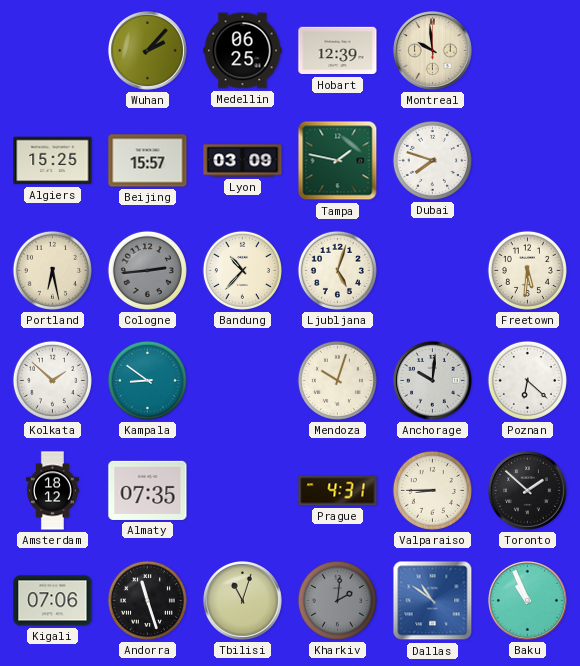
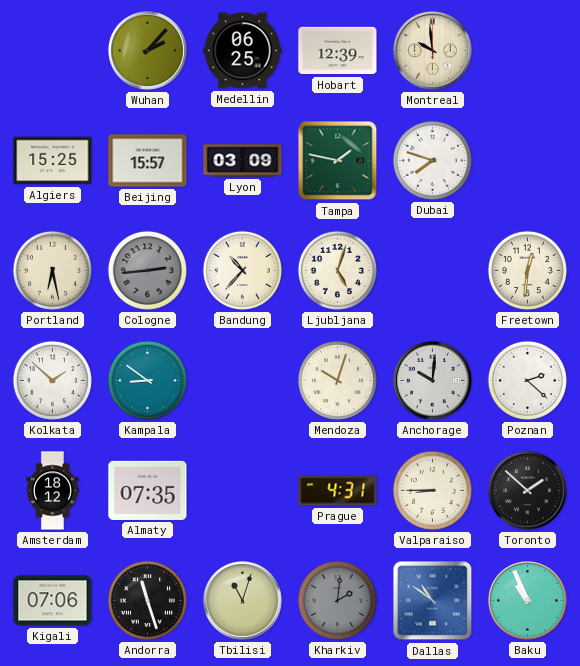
Freetown: 5:31 -> 12:31 (527, 270)
Poznan: 6:22 -> 2:22 (527, 380)
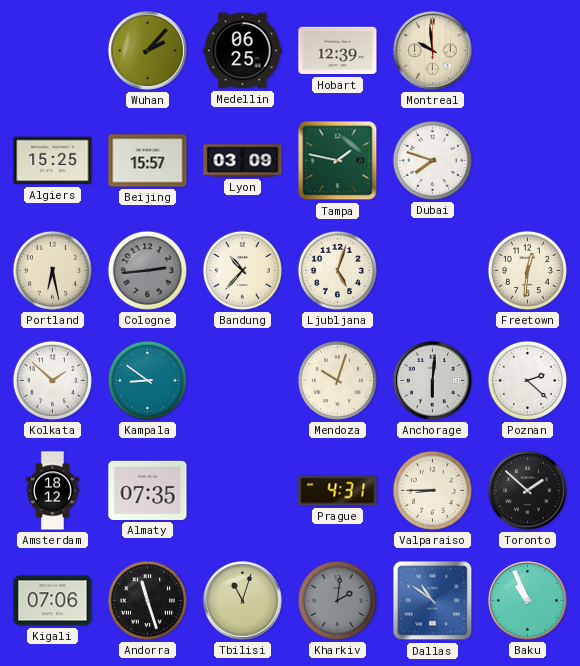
Anchorage: 10:01 -> 6:01 (433, 381)
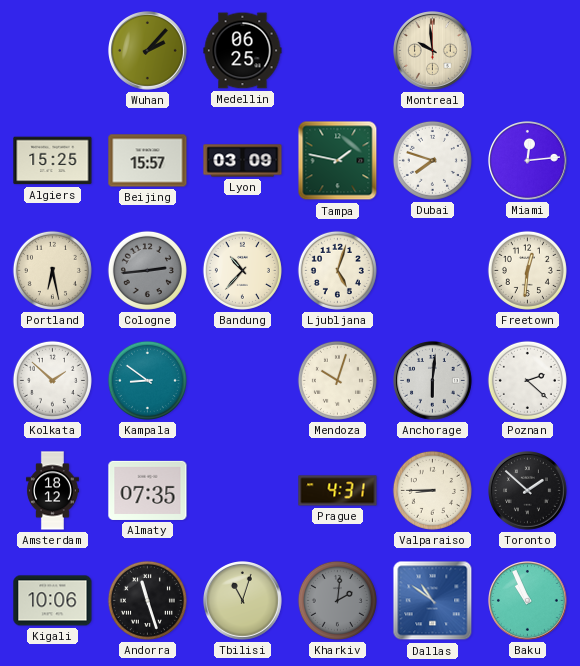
Hobart: 12:39 -> none (338, 51)
Miami: none -> 12:14 (528, 161)
Kigali: 07:06 -> 10:06 (53, 601)
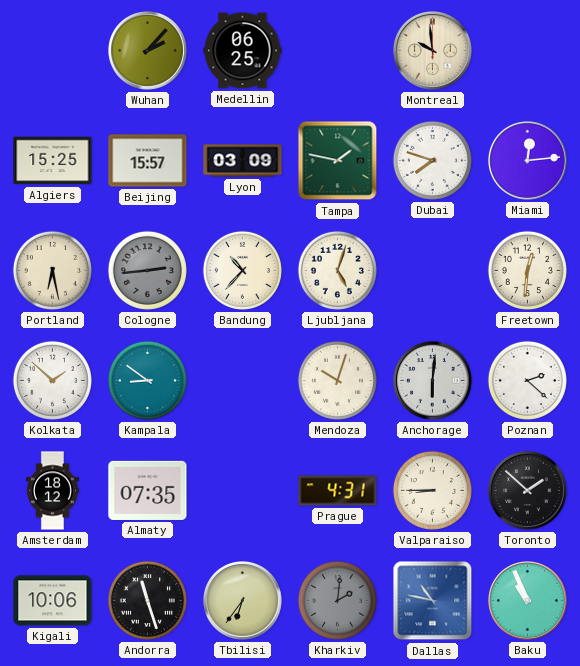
Tbilisi: 11:03 -> 6:36 (243, 601)
Dallas: 10:51 -> 10:47 (433, 601)
